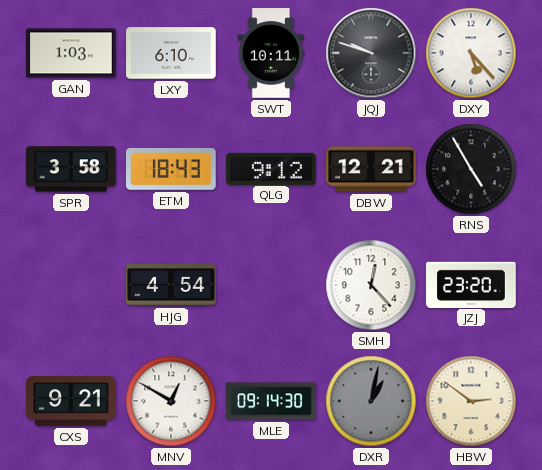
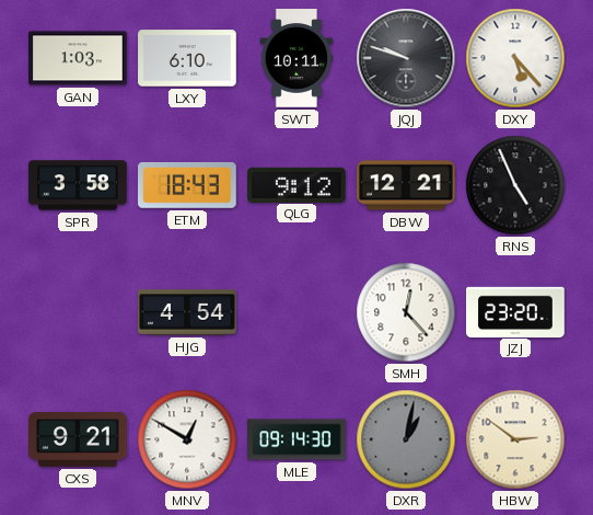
RNS: 4:55 -> 4:56 (515, 185)
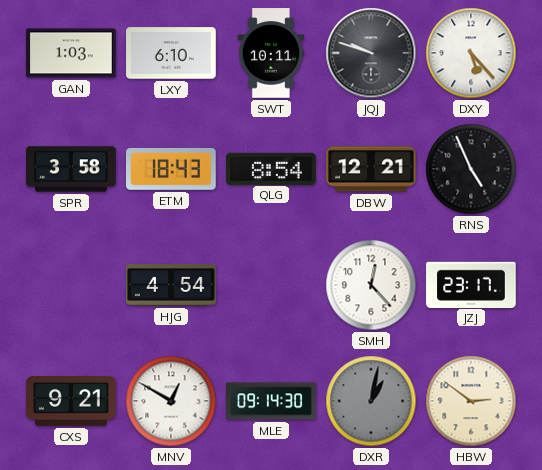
QLG: 9:12 -> 8:54 (271, 168)
JZJ: 23:20 -> 23:17 (471, 284)
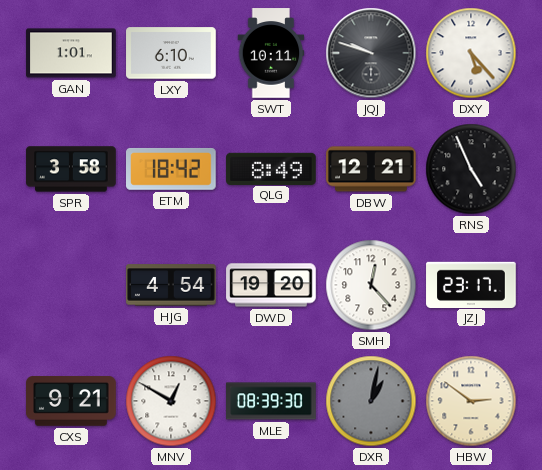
GAN: 1:03 -> 1:01 (71, 53)
ETM: 18:43 -> 18:42 (172, 169)
QLG: 8:54 -> 8:49 (271, 168)
DWD: none -> 19:20 (271, 285)
MLE: 09:14 -> 08:39 (271, 401)
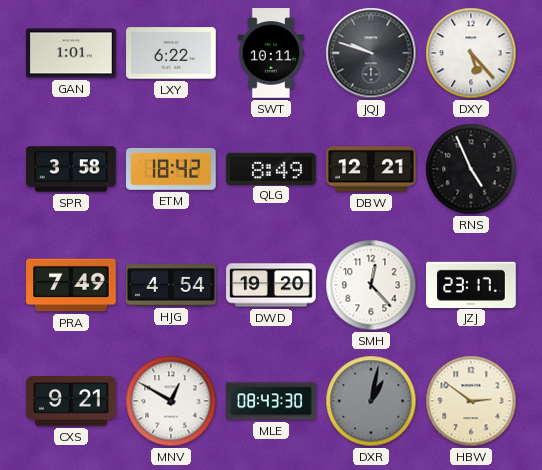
LXY: 6:10 -> 6:22 (171, 53)
PRA: none -> 7:49 (71, 285)
MLE: 08:39 -> 08:43 (271, 401)
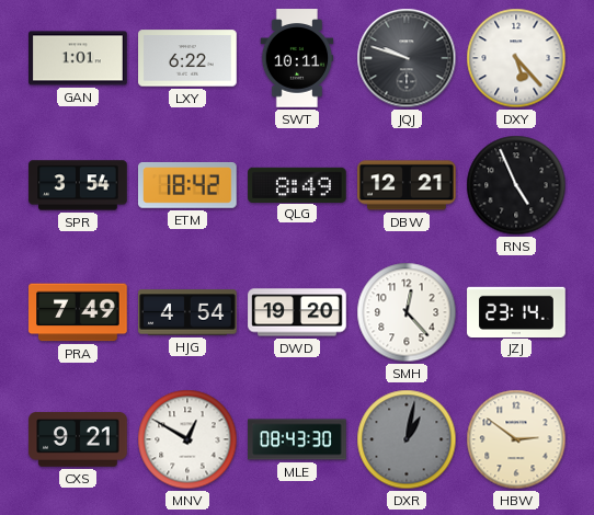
SPR: 3:58 -> 3:54 (78, 185)
JZJ: 23:17 -> 23:14 (516, 311)
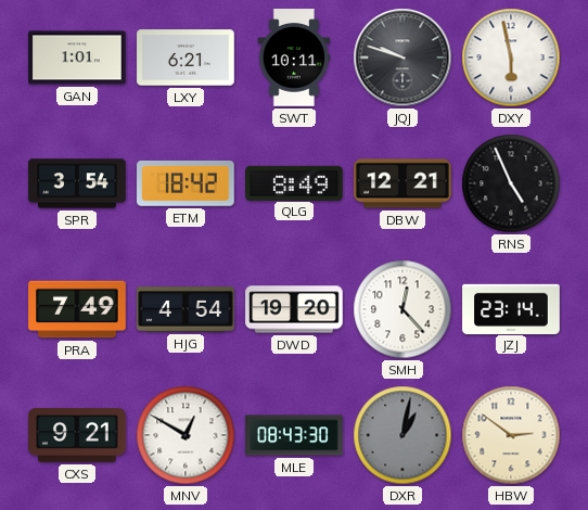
LXY: 6:22 -> 6:21 (186, 58)
DXY: 5:23 -> 5:58 (511, 58)
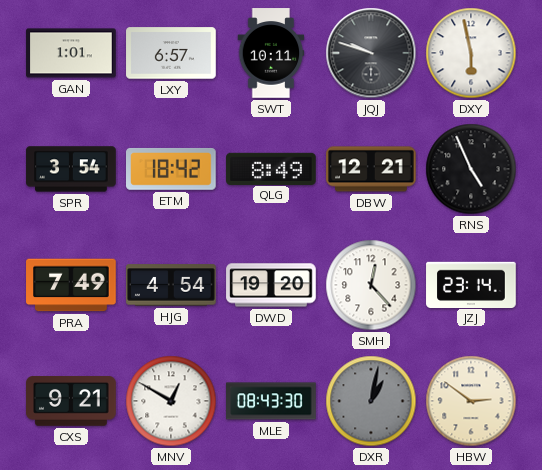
LXY: 6:21 -> 6:57 (171, 53)
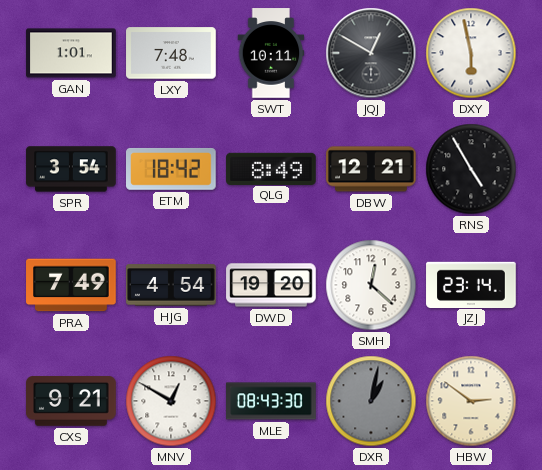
LXY: 6:57 -> 7:48 (171, 53)
JQJ: 9:48 -> 12:50 (371, 53)
RNS: 4:56 -> 4:55 (471, 169)
SMH: 12:23 -> 12:22 (371, 285)
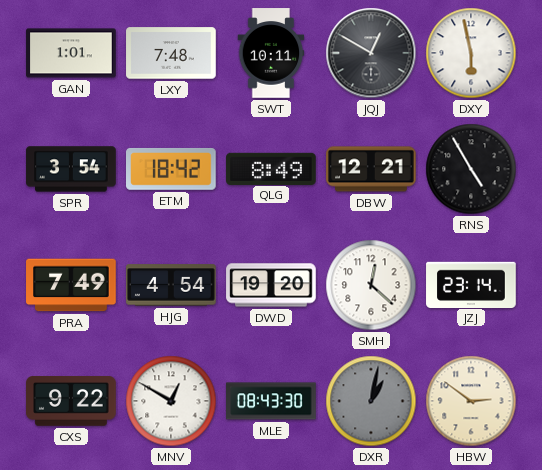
CXS: 9:21 -> 9:22 (71, 401)
